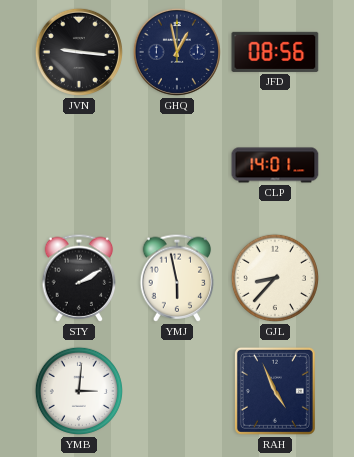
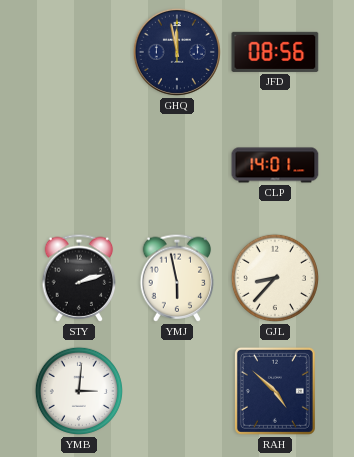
JVN: 9:16 -> none (79, 52)
GHQ: 12:58 -> 11:58 (177, 52)
STY: 2:10 -> 2:12 (79, 278)
RAH: 4:56 -> 4:52 (275, 391)
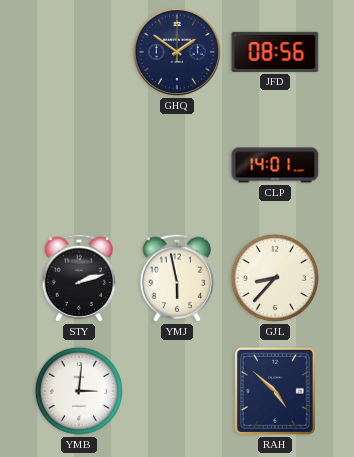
GHQ: 11:58 -> 1:51 (177, 52)
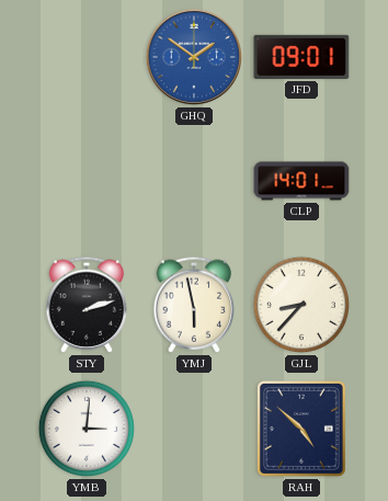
GHQ dial: navy -> blue (194, 57)
JFD: 08:56 -> 09:01 (301, 57)
